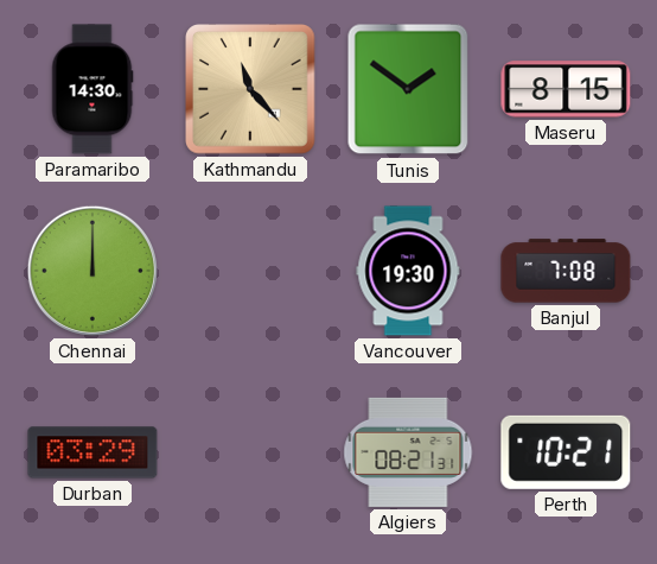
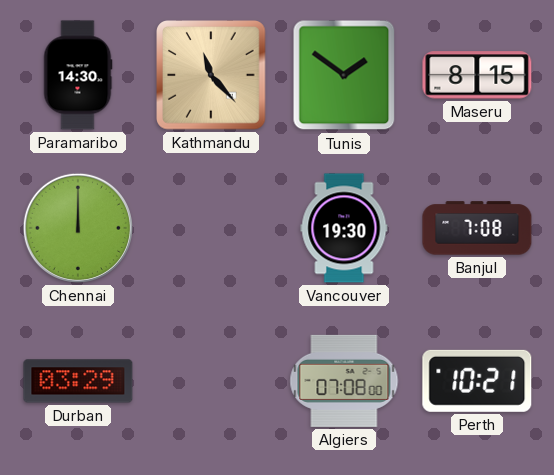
Algiers: 08:21 -> 07:08 (344, 381)
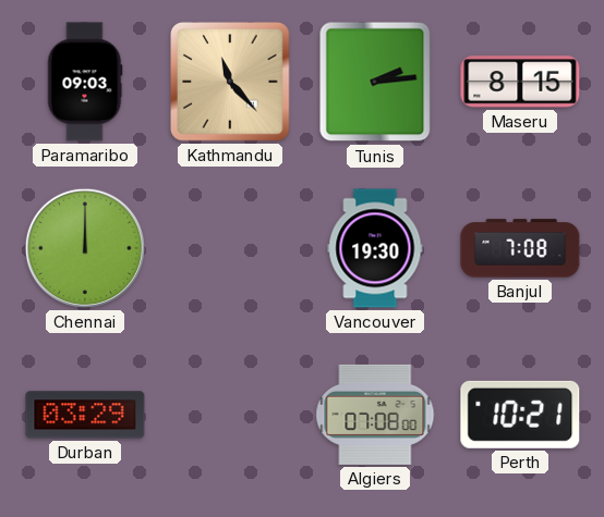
Paramaribo: 14:30 -> 09:03 (85, 82)
Tunis: 1:51 -> 2:14 (375, 82)
